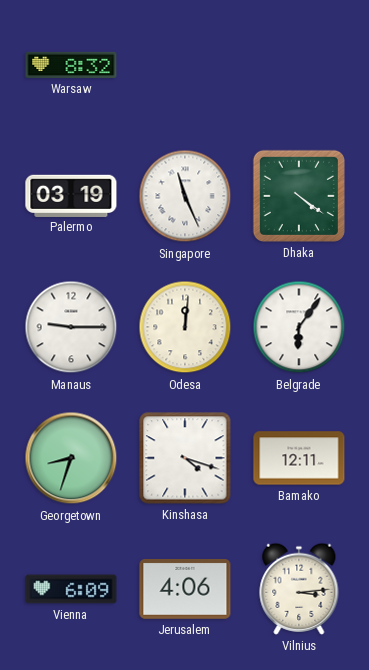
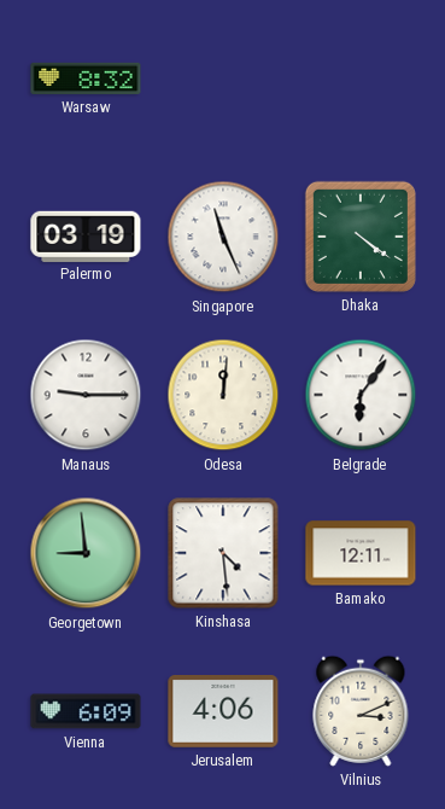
Georgetown: 8:33 -> 8:59 (86, 553)
Kinshasa: 4:18 -> 4:29 (223, 553)
Vilnius: 3:14 -> 3:11 (361, 711)
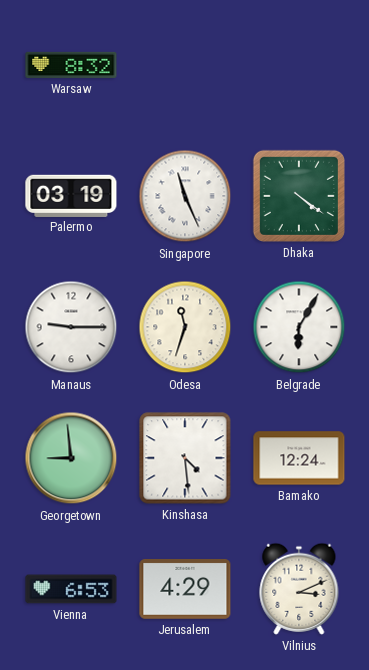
Odesa: 12:01 -> 11:33 (185, 327)
Belgrade: 6:06 -> 6:05 (299, 327)
Bamako: 12:11 -> 12:24 (299, 458)
Vienna: 6:09 -> 6:53 (71, 589)
Jerusalem: 4:06 -> 4:29 (185, 590)
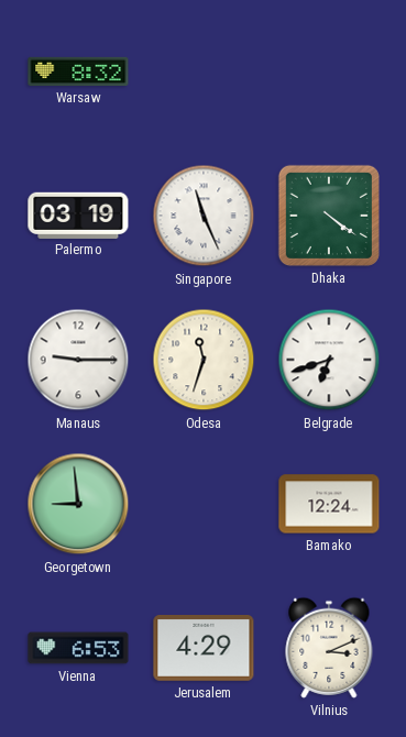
Belgrade: 6:05 -> 6:42 (329, 360)
Kinshasa: 4:29 -> none (185, 458)
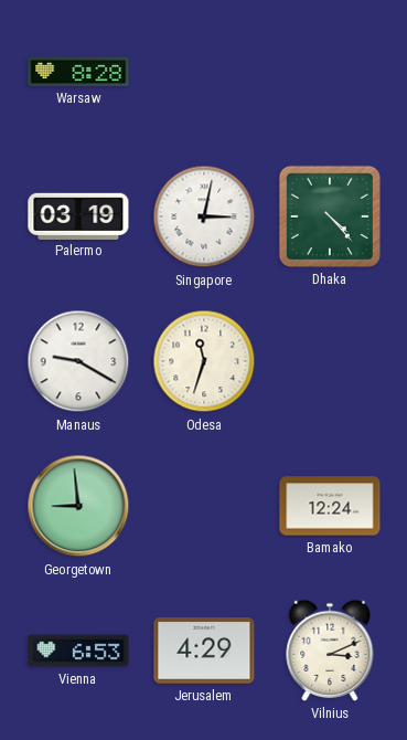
Warsaw: 8:32 -> 8:28 (78, 72)
Singapore: 11:26 -> 3:02 (204, 216)
Dhaka: 4:21 -> 4:23 (330, 216)
Manaus: 9:15 -> 9:20 (78, 361)
Belgrade: 6:42 -> none (329, 360)
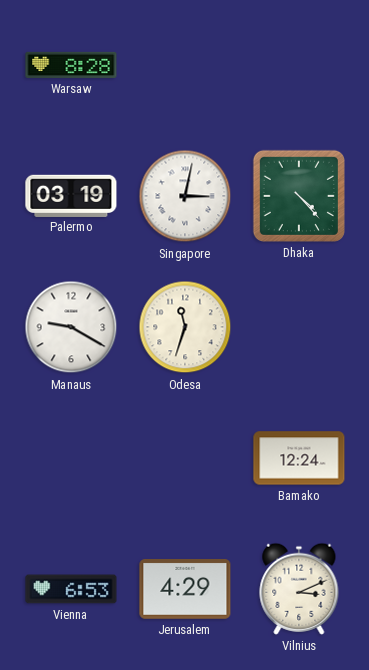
Georgetown: 8:59 -> none (78, 506)
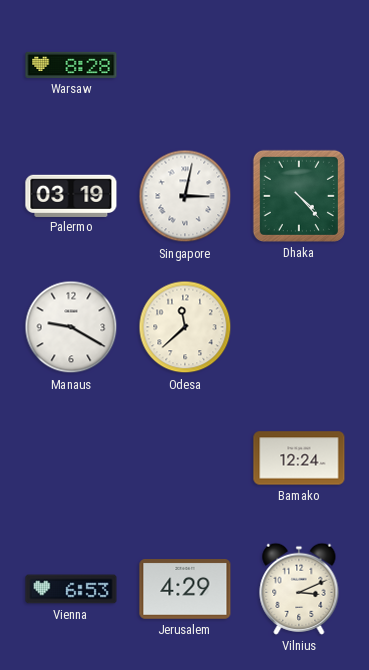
Odesa: 11:33 -> 11:38 (185, 327)
